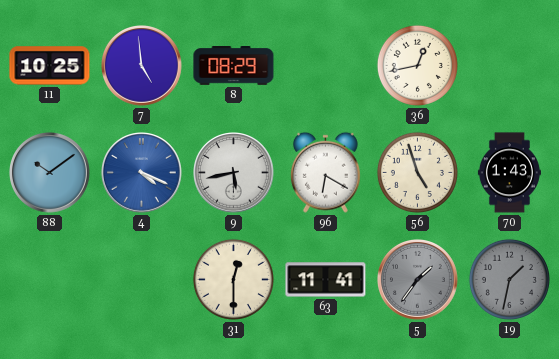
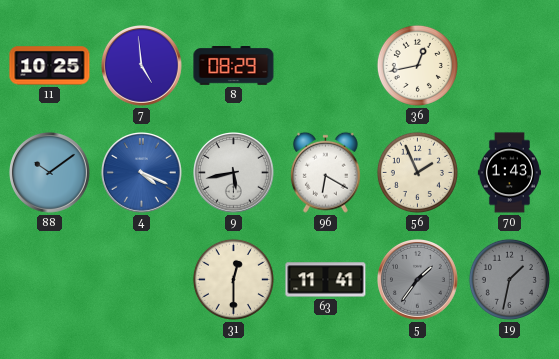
56: 4:57 -> 1:56 (417, 172)
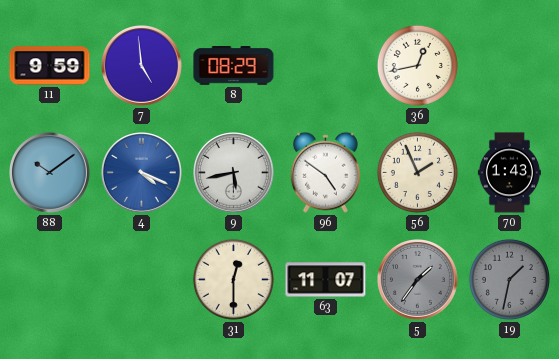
11: 10:25 -> 9:59 (50, 66)
96: 6:20 -> 4:51 (325, 172)
63: 11:41 -> 11:07 (326, 280)
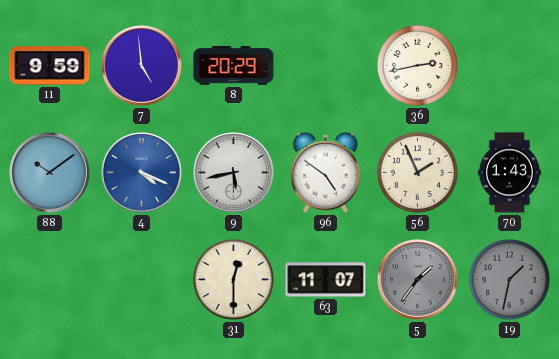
8: 08:29 -> 20:29 (234, 66)
36: 12:43 -> 2:43 (417, 65)
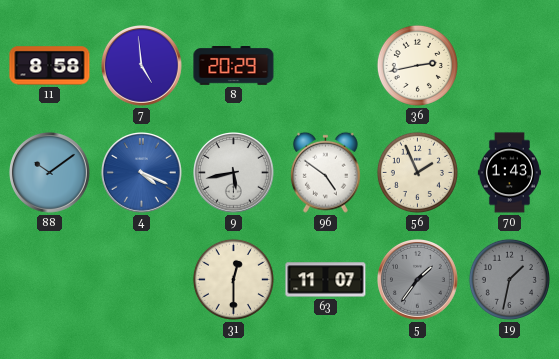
11: 9:59 -> 8:58 (50, 66)
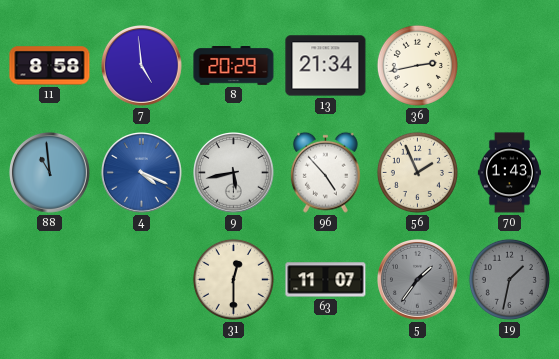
13: none -> 21:34 (326, 66)
88: 10:09 -> 10:59 (50, 173)
96: 4:51 -> 4:53 (325, 172)
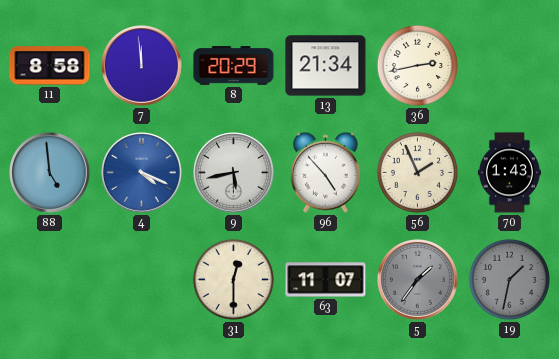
7: 4:59 -> 11:59 (142, 66)
88: 10:59 -> 4:59 (50, 173)
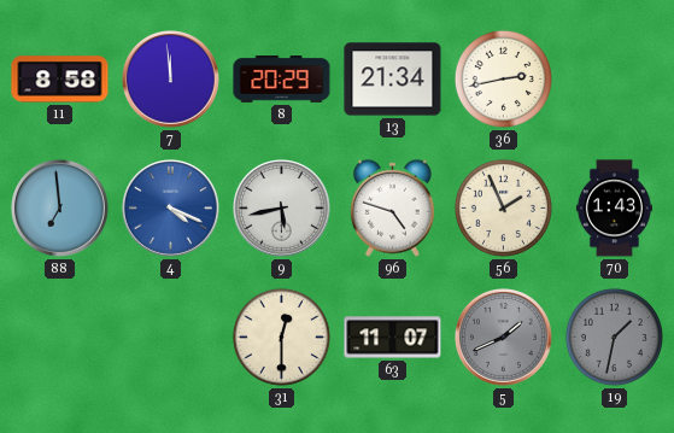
88: 4:59 -> 6:59 (60, 209)
96: 4:53 -> 4:48 (392, 207)
5: 1:36 -> 1:41 (504, 338)
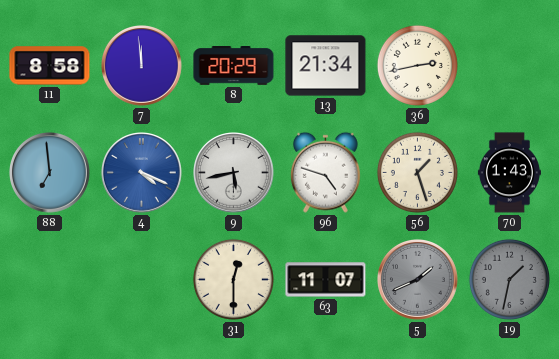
56: 1:56 -> 1:27 (417, 172)
